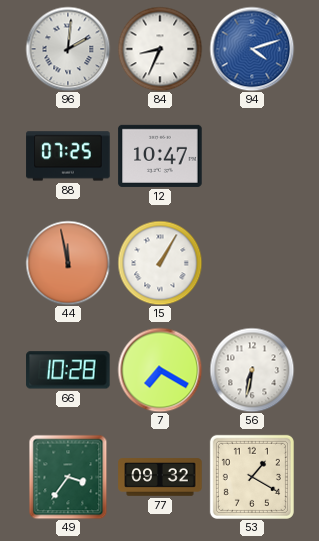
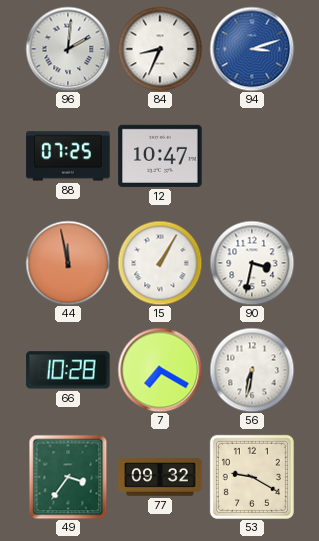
94: 4:12 -> 3:12 (252, 49)
90: none -> 3:32 (252, 263)
53: 1:20 -> 9:20 (252, 477)
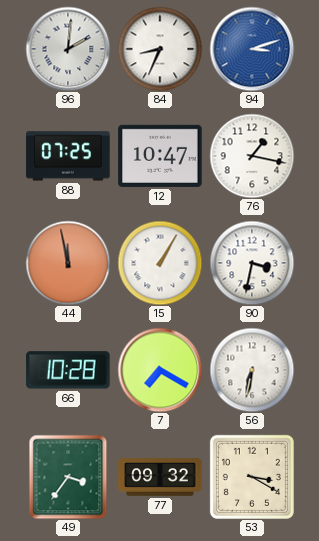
76: none -> 1:17 (252, 156)
53: 9:20 -> 3:20 (252, 477)
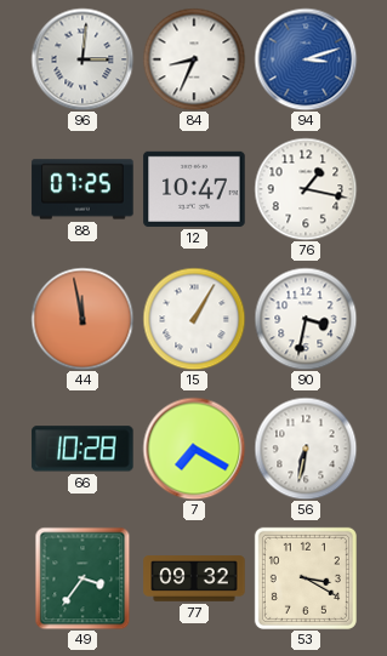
96: 2:01 -> 3:01 (82, 59)
